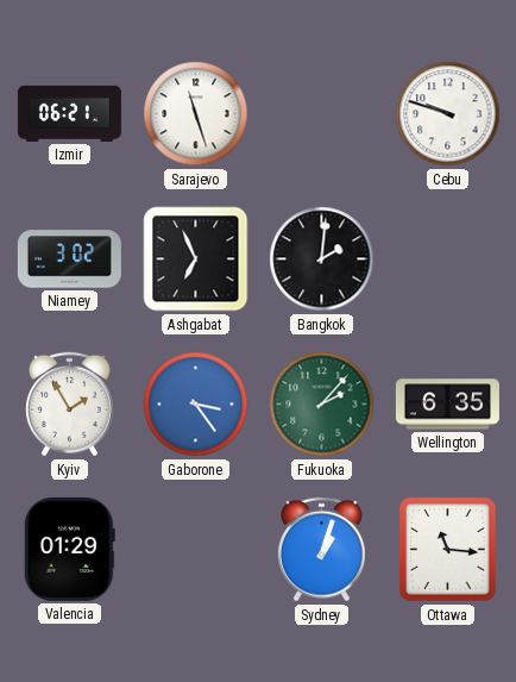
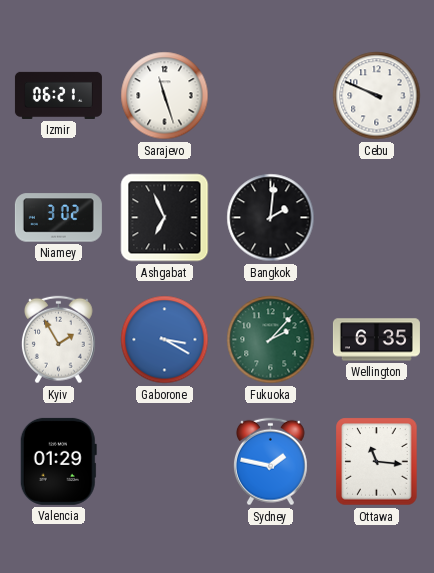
Cebu: 9:48 -> 9:49 (377, 96)
Gaborone: 3:24 -> 3:20 (165, 340)
Sydney: 1:03 -> 1:47 (270, 462)
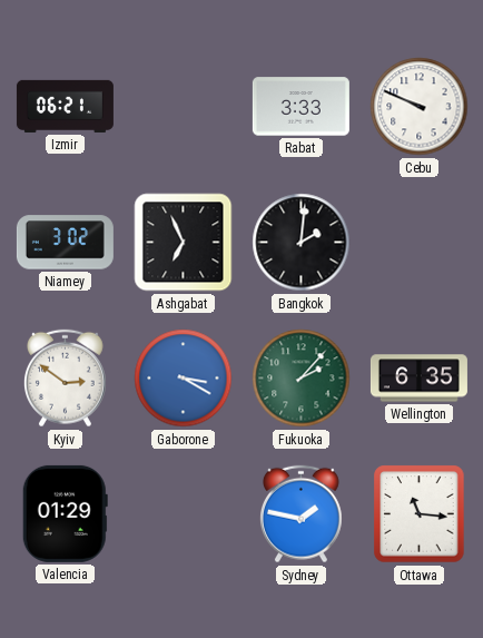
Sarajevo: 11:27 -> none (165, 96)
Rabat: none -> 3:33 (300, 107)
Kyiv: 1:55 -> 2:51 (65, 379)
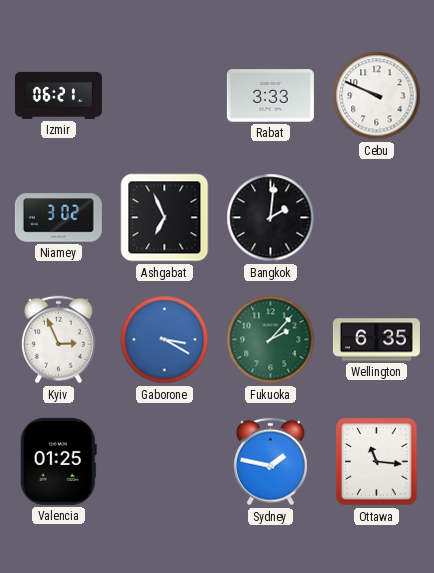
Kyiv: 2:51 -> 2:56 (58, 340)
Valencia: 01:29 -> 01:25 (58, 461)
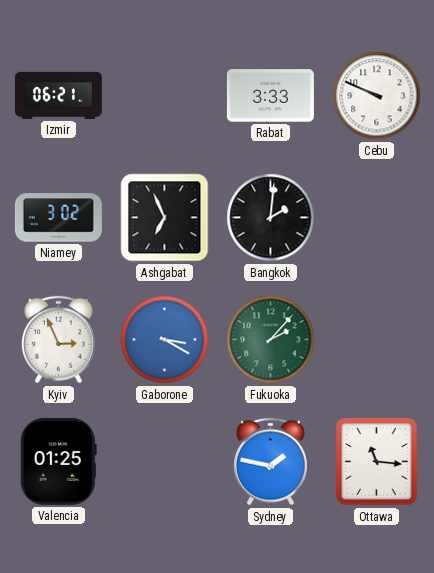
Wellington: 6:35 -> none (376, 340)
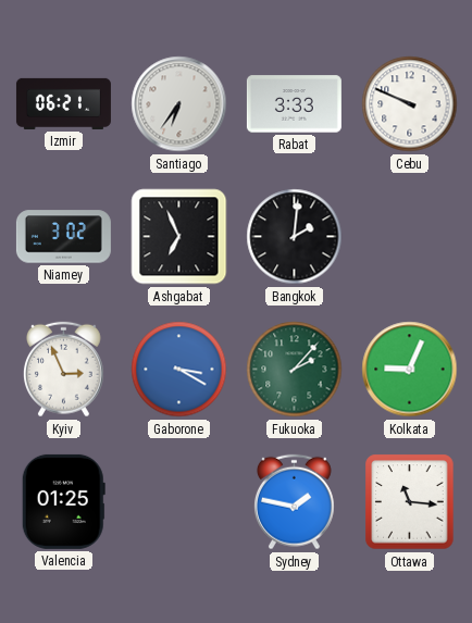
Santiago: none -> 6:36 (179, 104)
Kolkata: none -> 9:04 (410, 370)
